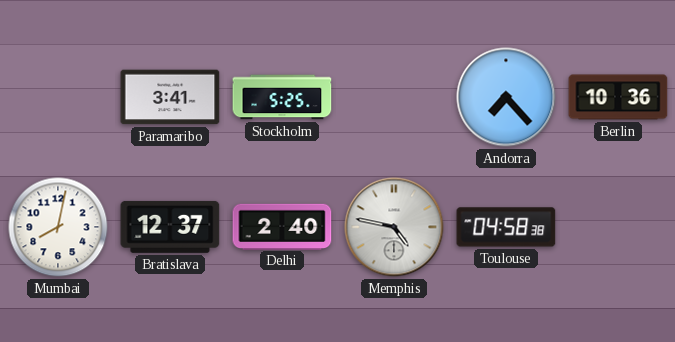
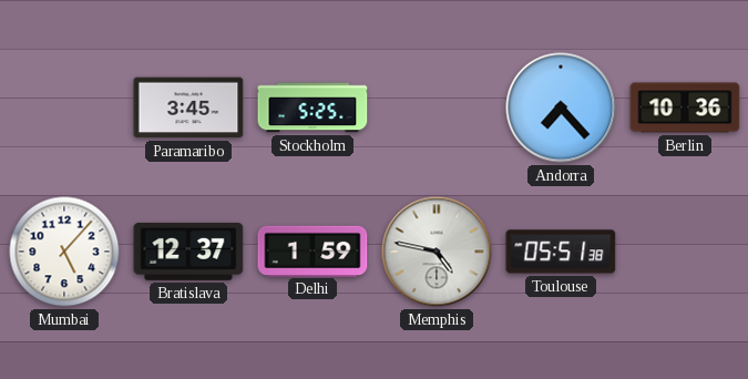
Paramaribo: 3:41 -> 3:45 (188, 107)
Mumbai: 8:02 -> 5:07 (64, 252)
Delhi: 2:40 -> 1:59 (312, 250)
Toulouse: 04:58 -> 05:51 (561, 252)
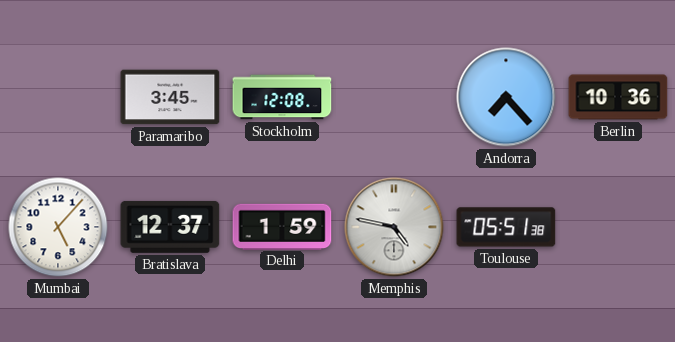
Stockholm: 5:25 -> 12:08 (282, 97)
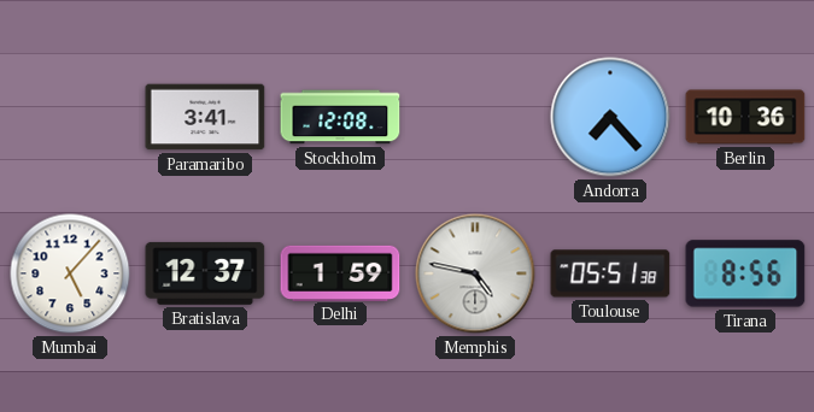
Paramaribo: 3:45 -> 3:41 (205, 117)
Tirana: none -> 8:56 (745, 273)
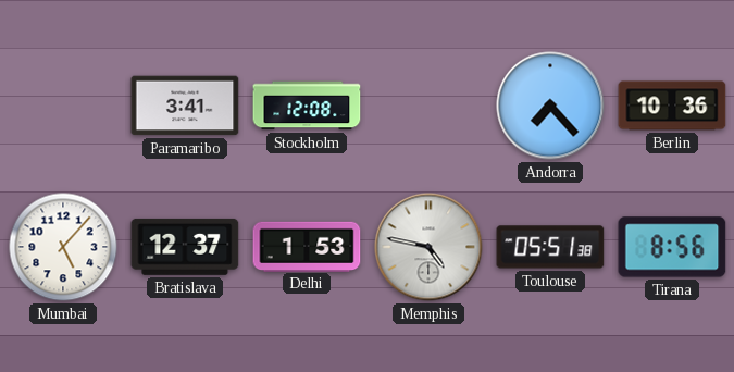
Delhi: 1:59 -> 1:53 (307, 246)
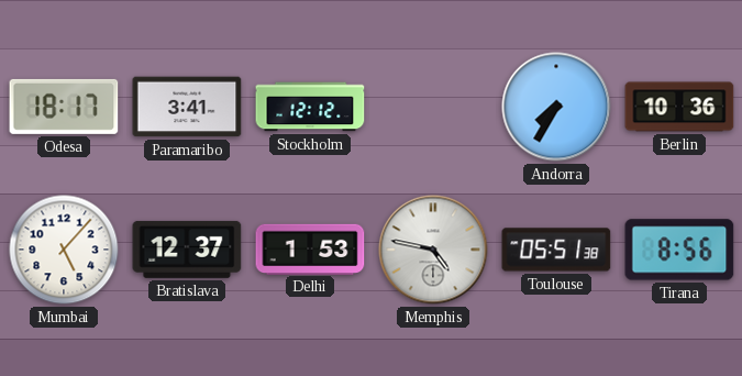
Odesa: none -> 18:17 (64, 107)
Stockholm: 12:08 -> 12:12 (310, 107)
Andorra: 7:23 -> 7:35 (556, 107)
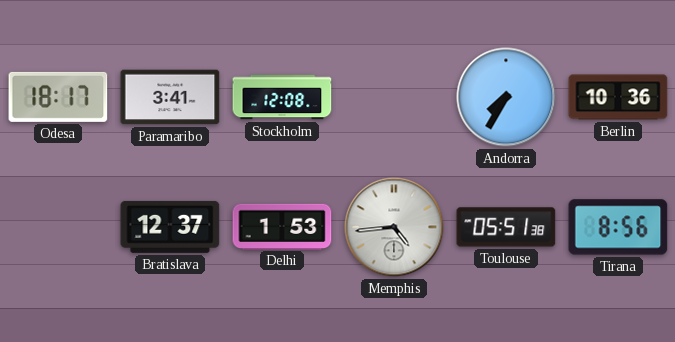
Stockholm: 12:12 -> 12:08 (282, 97)
Mumbai: 5:07 -> none (64, 250)
Memphis: 4:47 -> 4:44 (394, 227)
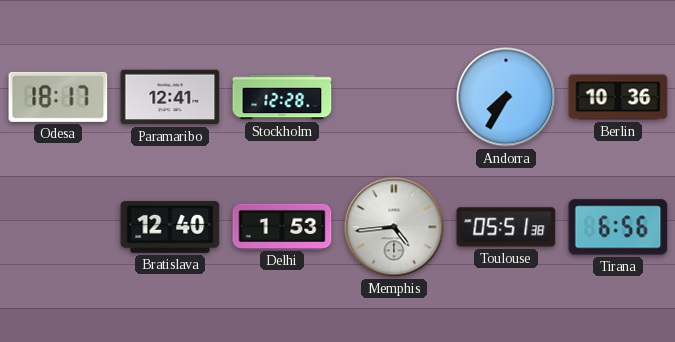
Paramaribo: 3:41 -> 12:41 (170, 97)
Stockholm: 12:08 -> 12:28 (282, 97)
Bratislava: 12:37 -> 12:40 (170, 227)
Tirana: 8:56 -> 6:56 (618, 227)
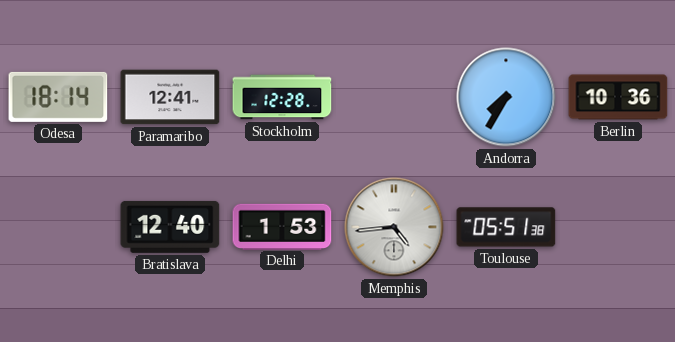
Odesa: 18:17 -> 18:14 (58, 97)
Tirana: 6:56 -> none (618, 227)
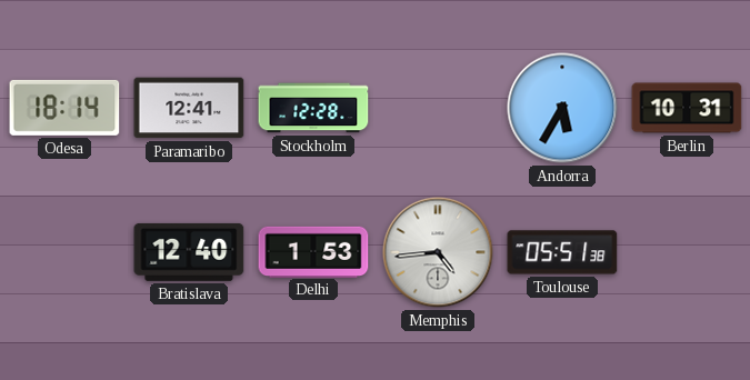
Andorra: 7:35 -> 5:35 (562, 108)
Berlin: 10:36 -> 10:31 (687, 108)
